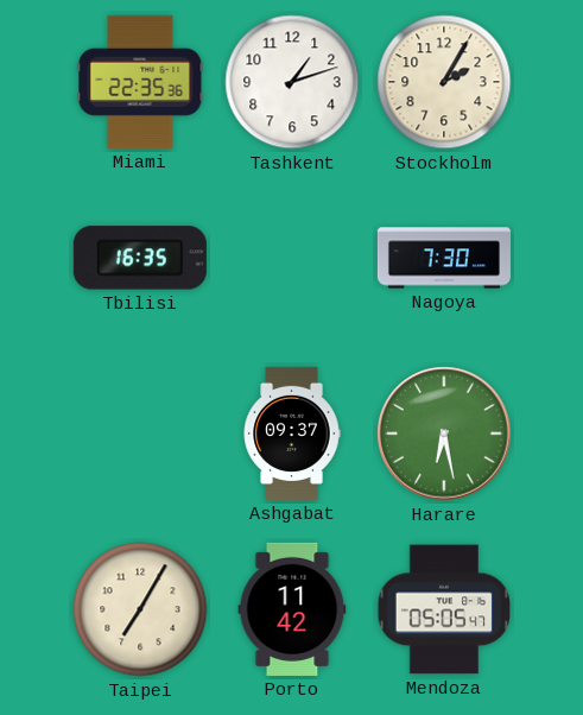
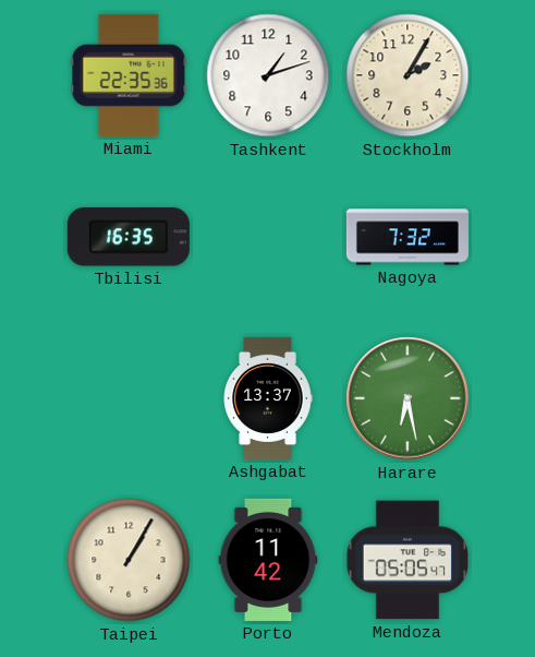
Nagoya: 7:30 -> 7:32 (408, 237)
Ashgabat: 09:37 -> 13:37 (268, 398)
Taipei: 7:05 -> 1:05 (129, 560)
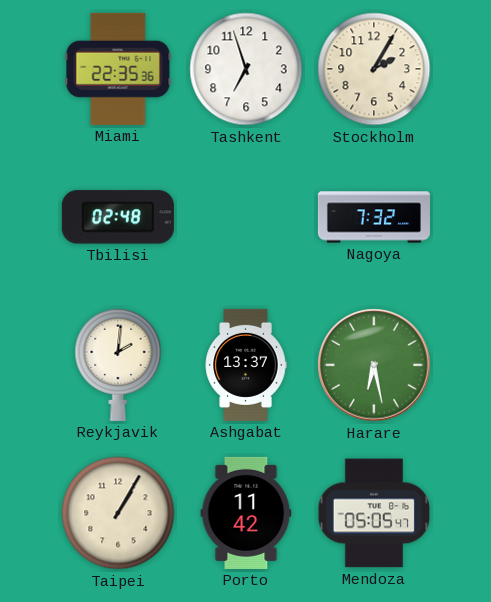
Tashkent: 1:12 -> 6:57 (246, 69)
Tbilisi: 16:35 -> 02:48 (118, 217)
Reykjavik: none -> 2:01 (118, 364)
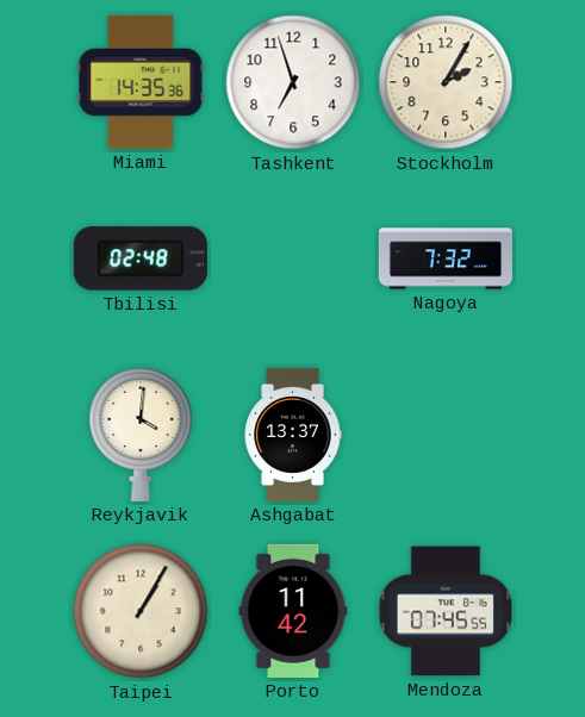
Miami: 22:35 -> 14:35 (141, 82)
Reykjavik: 2:01 -> 4:01 (141, 434)
Harare: 6:28 -> none (374, 365)
Mendoza: 05:05 -> 07:45 (446, 611)
